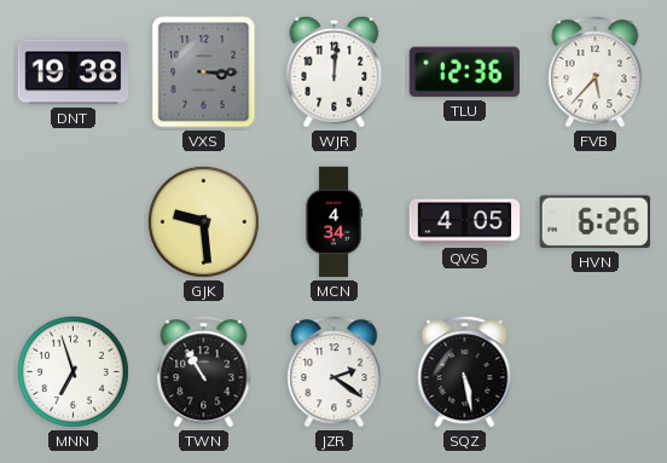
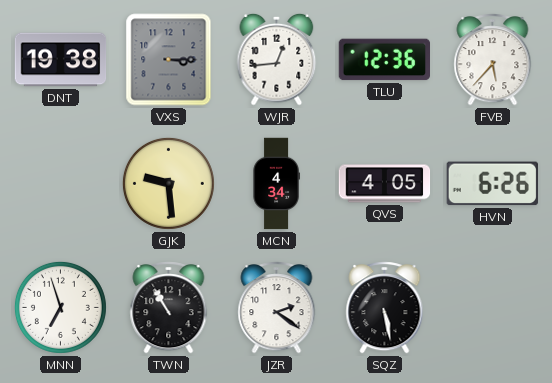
WJR: 12:01 -> 12:44 (277, 59)
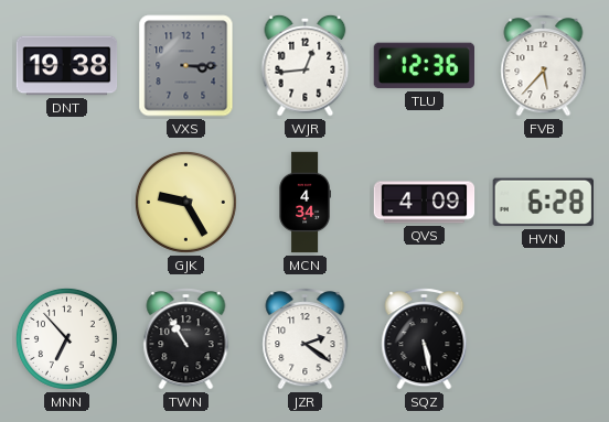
GJK: 9:29 -> 9:25 (185, 202)
QVS: 4:05 -> 4:09 (425, 203)
HVN: 6:26 -> 6:28 (543, 203)
MNN: 6:57 -> 6:53 (66, 338)
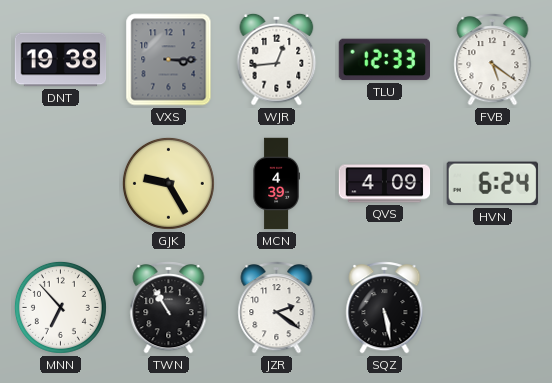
TLU: 12:36 -> 12:33 (385, 60)
FVB: 5:37 -> 5:21 (493, 60)
MCN: 4:34 -> 4:39 (276, 184)
HVN: 6:28 -> 6:24 (492, 184)
